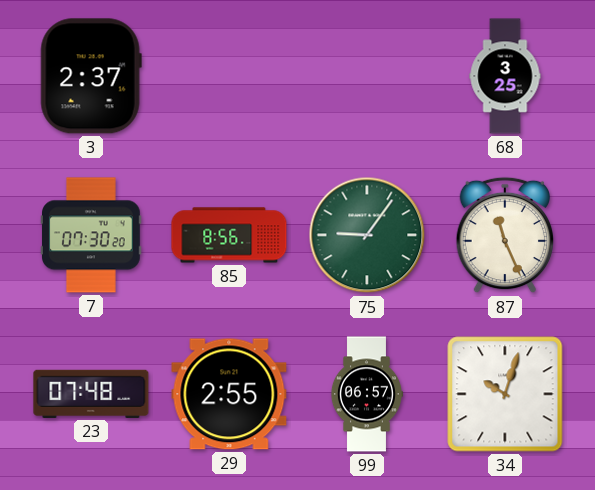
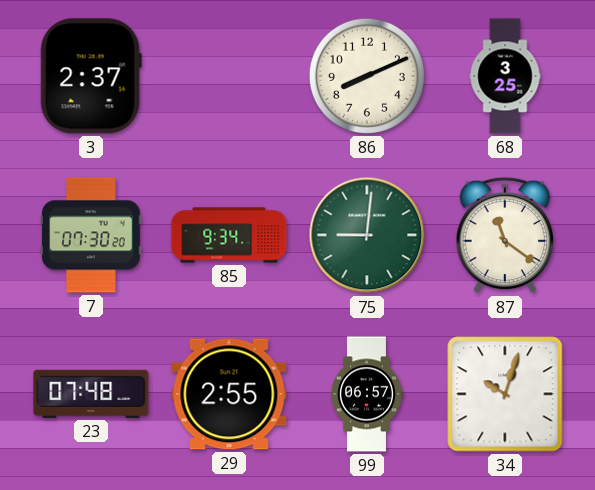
86: none -> 8:11 (367, 76)
85: 8:56 -> 9:34 (229, 235)
75: 9:06 -> 9:01 (367, 235)
87: 11:26 -> 11:21 (504, 235)
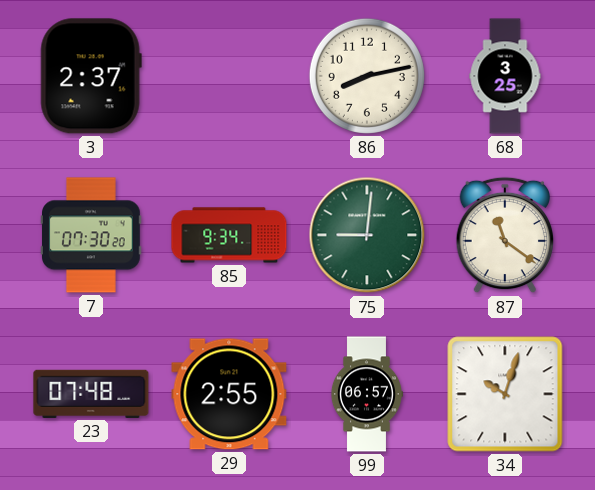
86: 8:11 -> 8:13 (367, 76)
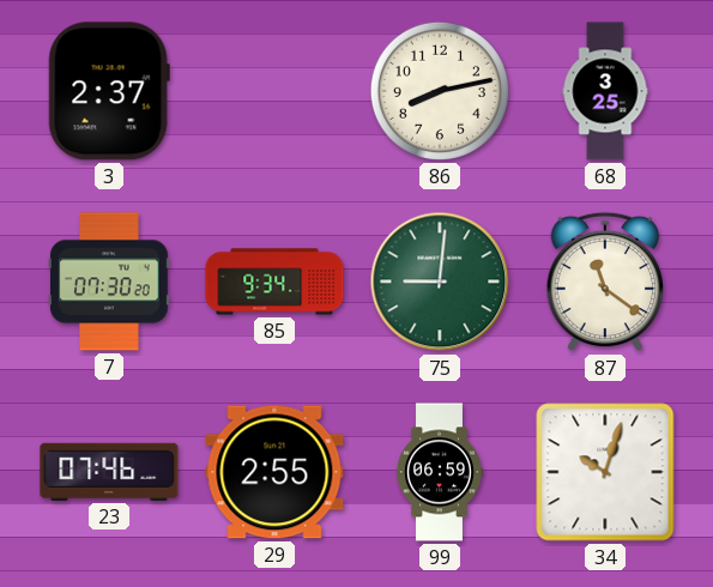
23: 07:48 -> 07:46 (109, 472)
99: 06:57 -> 06:59 (439, 472)
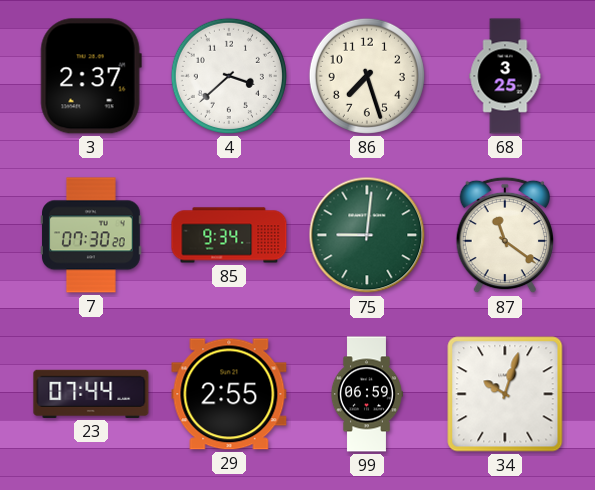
4: none -> 3:38 (229, 76)
86: 8:13 -> 7:27 (367, 76)
23: 07:46 -> 07:44 (91, 394)
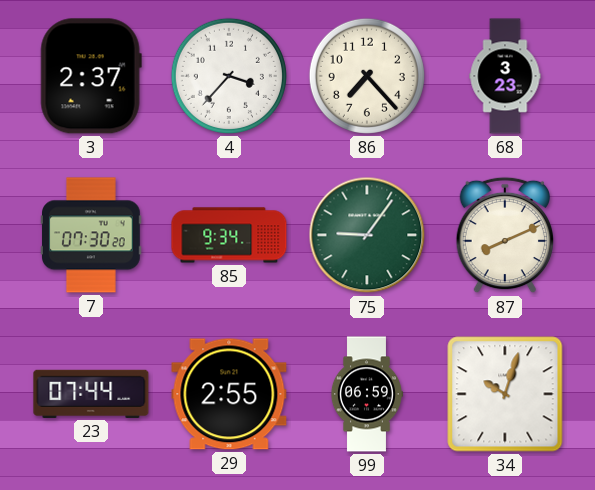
4: 3:38 -> 3:37 (229, 76)
86: 7:27 -> 7:23 (367, 76)
68: 3:25 -> 3:23 (505, 76)
75: 9:01 -> 9:06 (367, 235)
87: 11:21 -> 8:11 (504, 235)
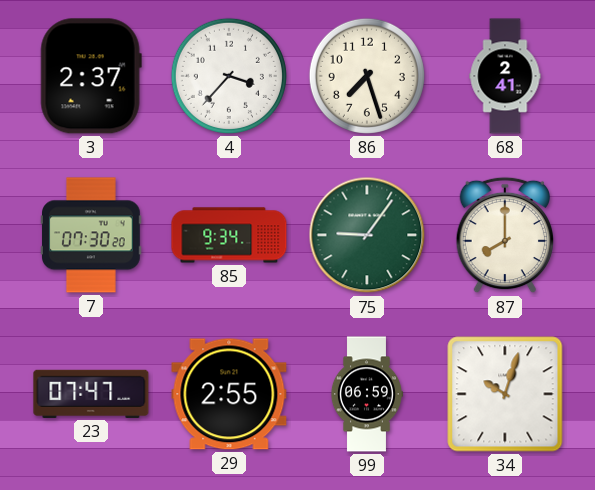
86: 7:23 -> 7:27 (367, 76)
68: 3:23 -> 2:41 (505, 76)
87: 8:11 -> 8:00 (504, 235)
23: 07:44 -> 07:47 (91, 394)
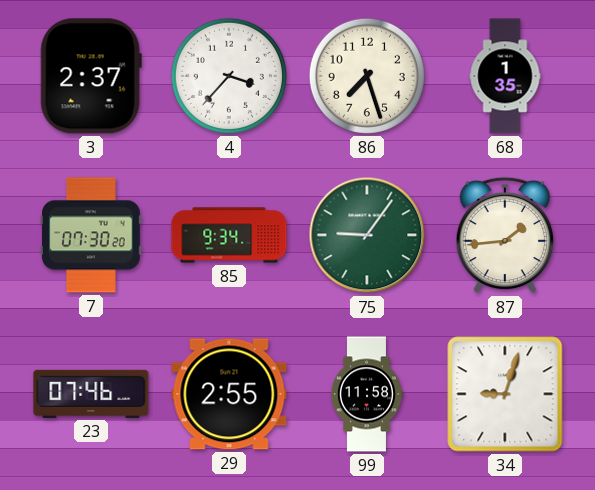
68: 2:41 -> 1:35 (505, 76)
87: 8:00 -> 1:44 (504, 235)
23: 07:47 -> 07:46 (91, 394)
99: 06:59 -> 11:58 (366, 394)
34: 10:03 -> 9:03 (505, 394)
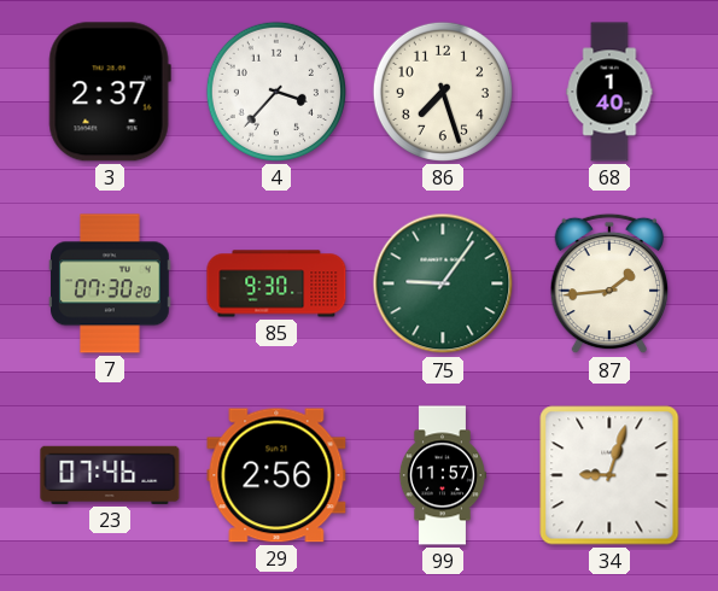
68: 1:35 -> 1:40 (609, 92)
85: 9:34 -> 9:30 (276, 283)
29: 2:55 -> 2:56 (276, 475)
99: 11:58 -> 11:57 (442, 475)
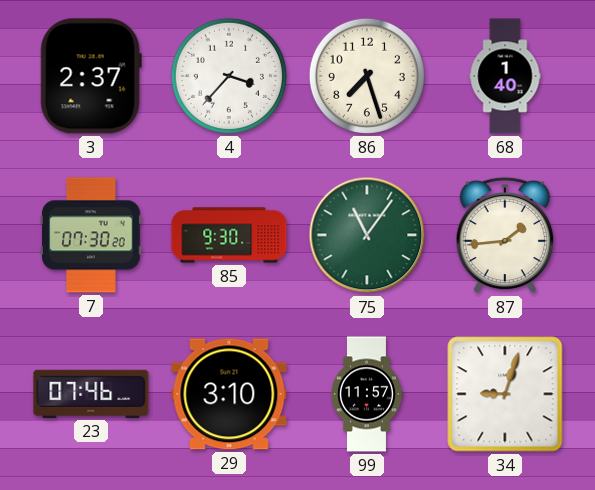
75: 9:06 -> 11:06 (367, 235)
29: 2:56 -> 3:10 (229, 394)
